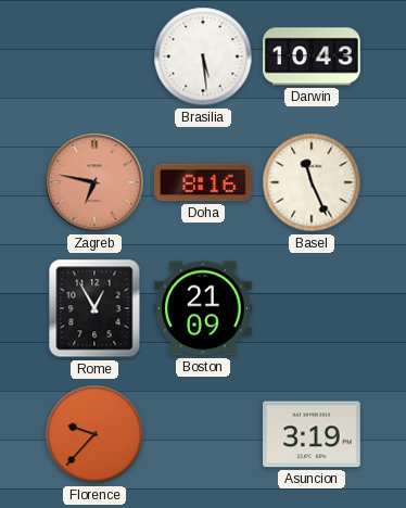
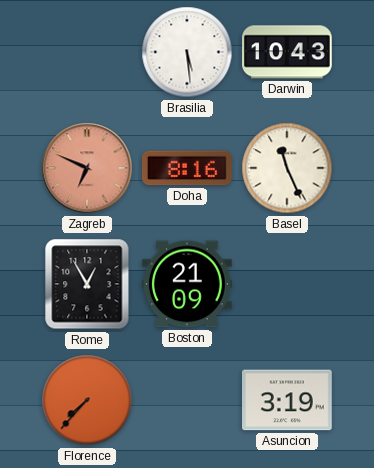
Zagreb: 6:47 -> 6:49 (87, 168)
Florence: 9:37 -> 7:37 (87, 400)
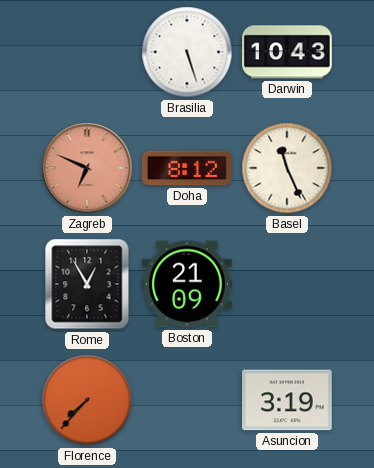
Brasilia: 5:29 -> 5:27 (187, 52)
Doha: 8:16 -> 8:12 (187, 168)
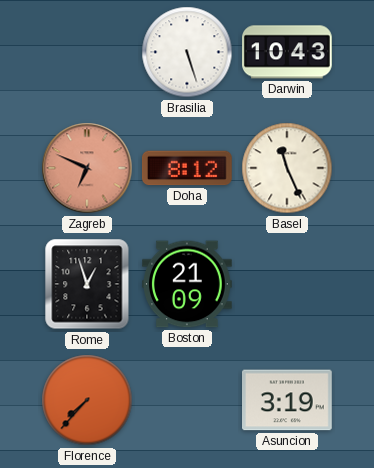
Rome: 12:55 -> 12:57 (87, 284)
